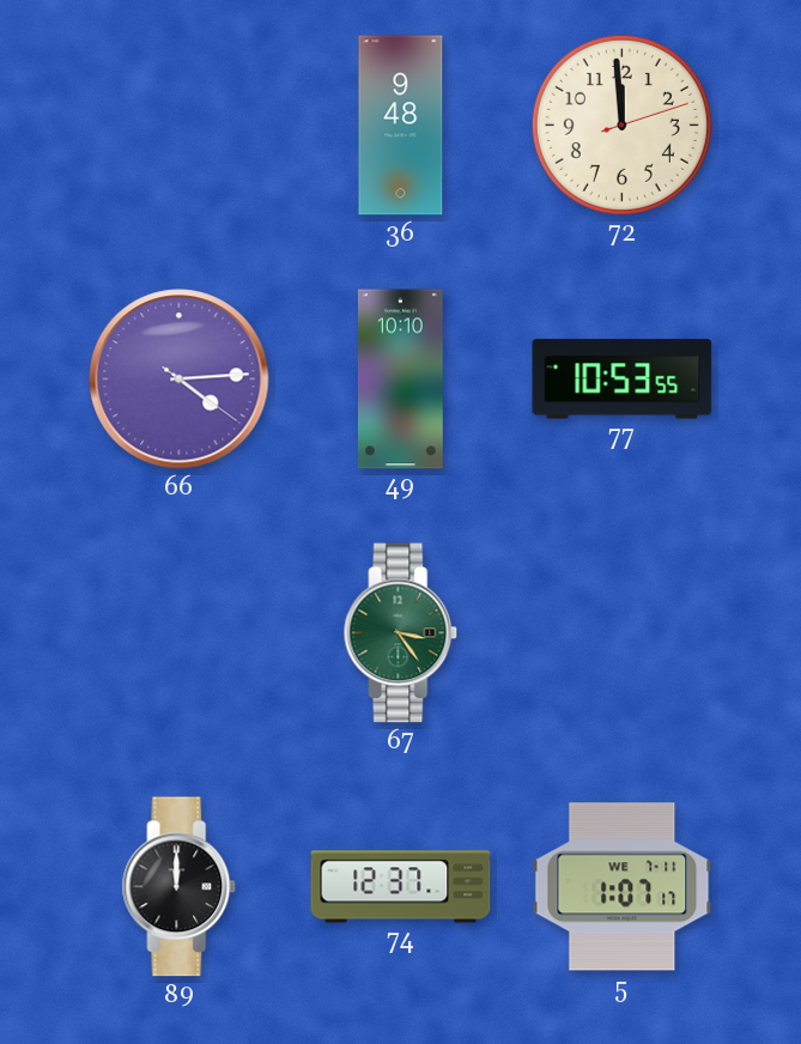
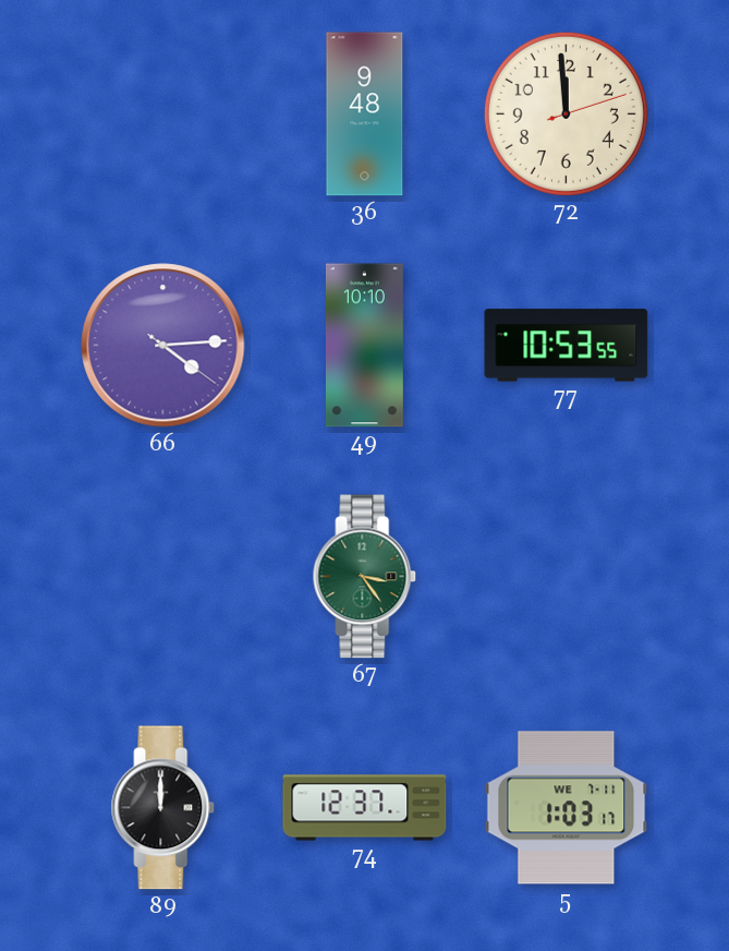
5: 1:07 -> 1:03 (567, 808)
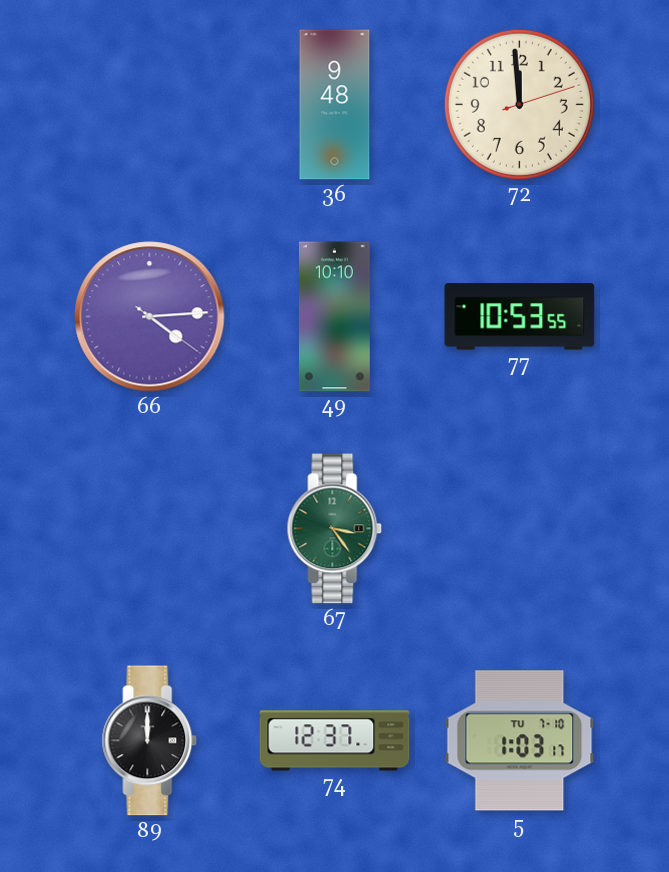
5 date: WE 7-11 -> TU 7-10 (520, 741)
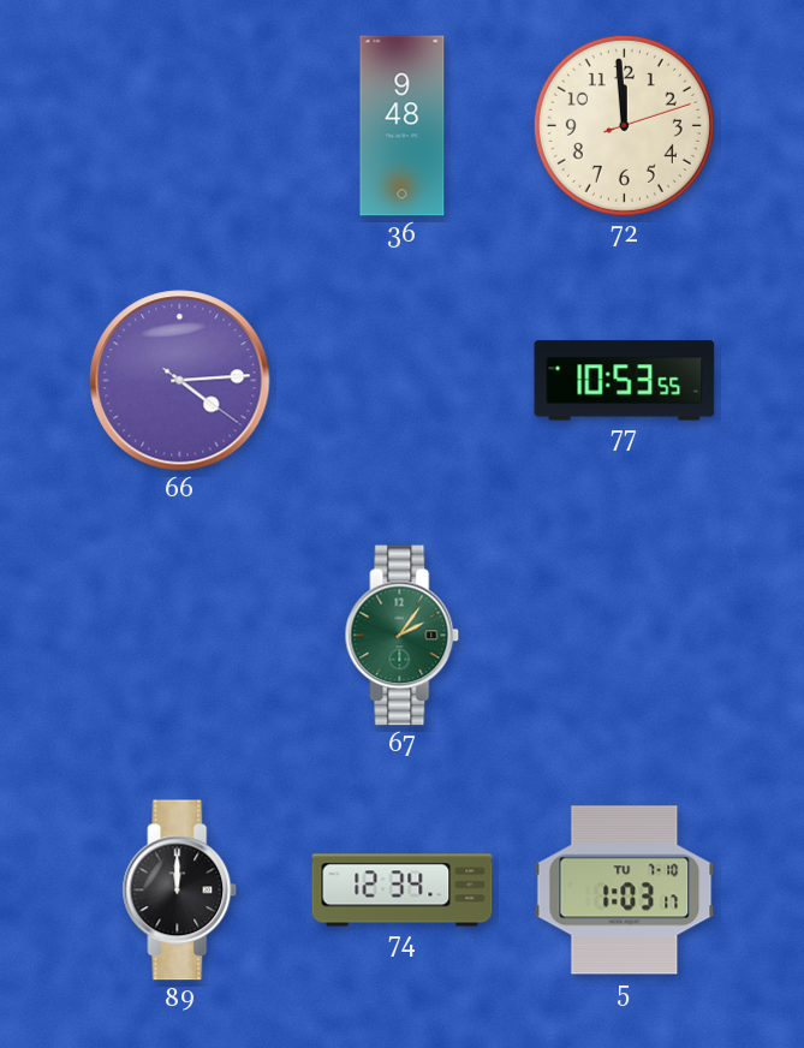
49: 10:10 -> none (334, 317)
67: 3:24 -> 2:06 (403, 636)
74: 12:37 -> 12:34 (403, 891)
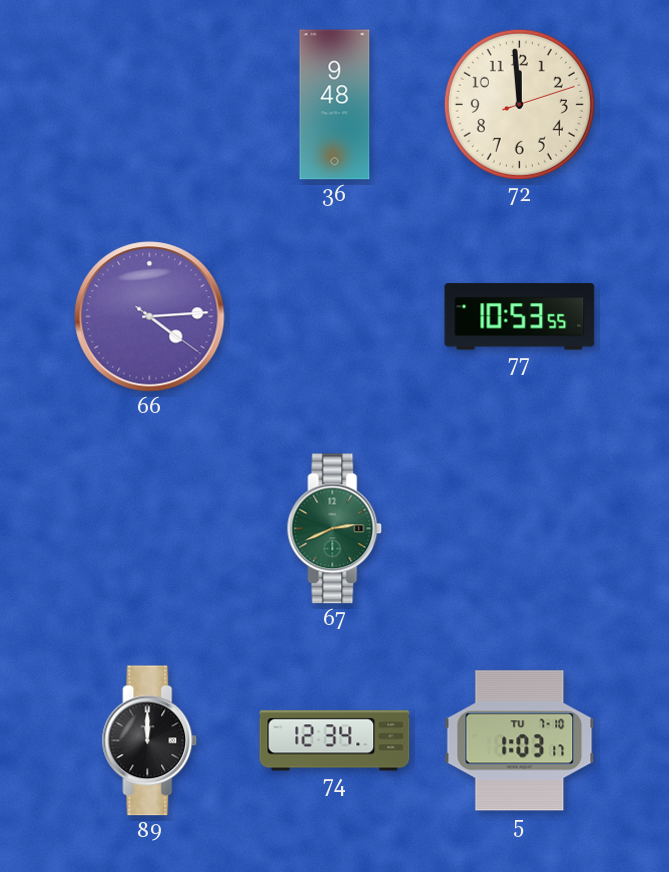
67: 2:06 -> 2:41 (335, 529)
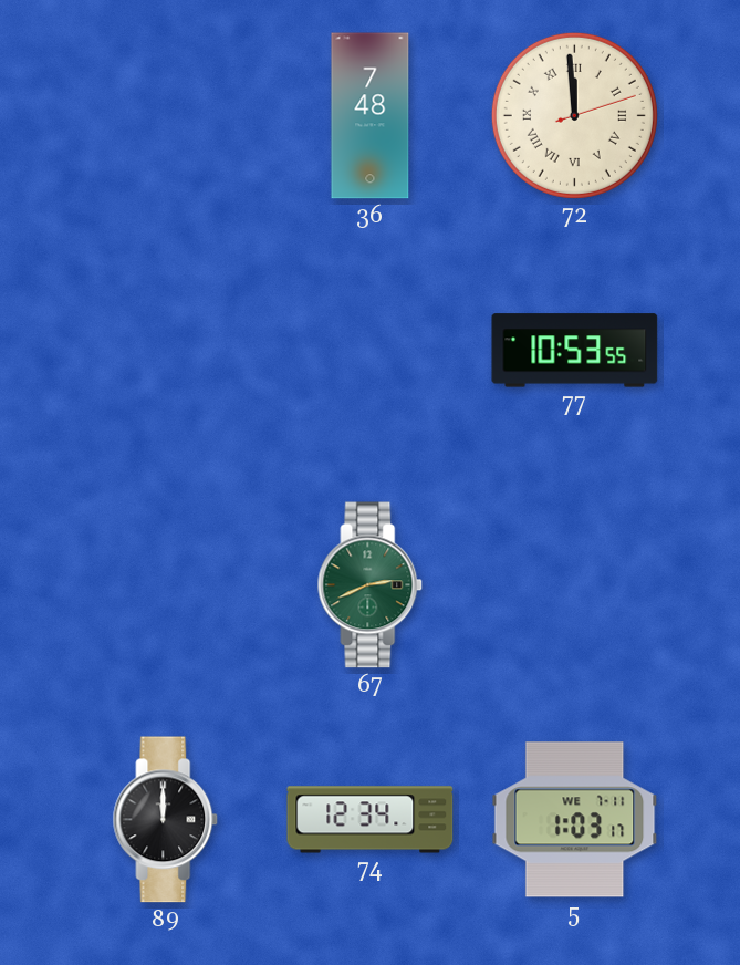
36: 9:48 -> 7:48 (371, 116)
72 numerals: Arabic -> Roman (574, 115)
66: 4:14 -> none (150, 317)
5 date: TU 7-10 -> WE 7-11 (575, 820)
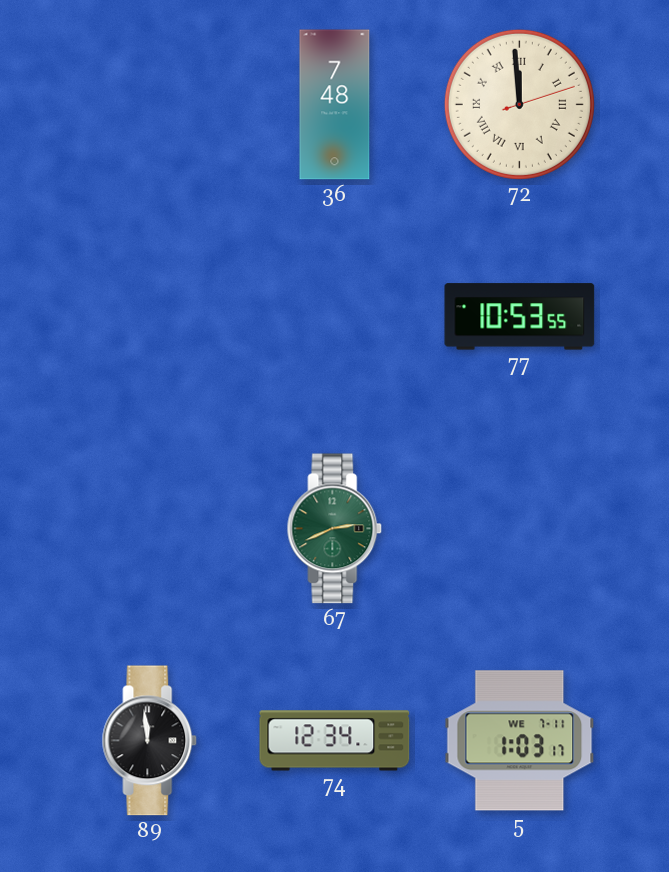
89: 12:00 -> 11:59 (150, 741)
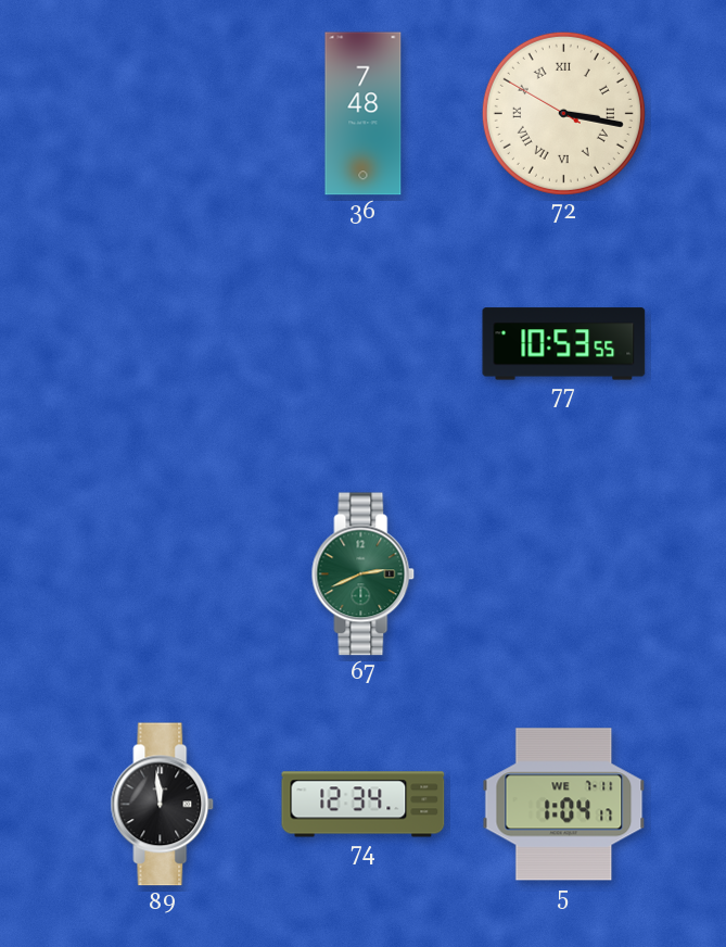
72: 11:59 -> 3:16 (563, 113)
5: 1:03 -> 1:04 (564, 805)
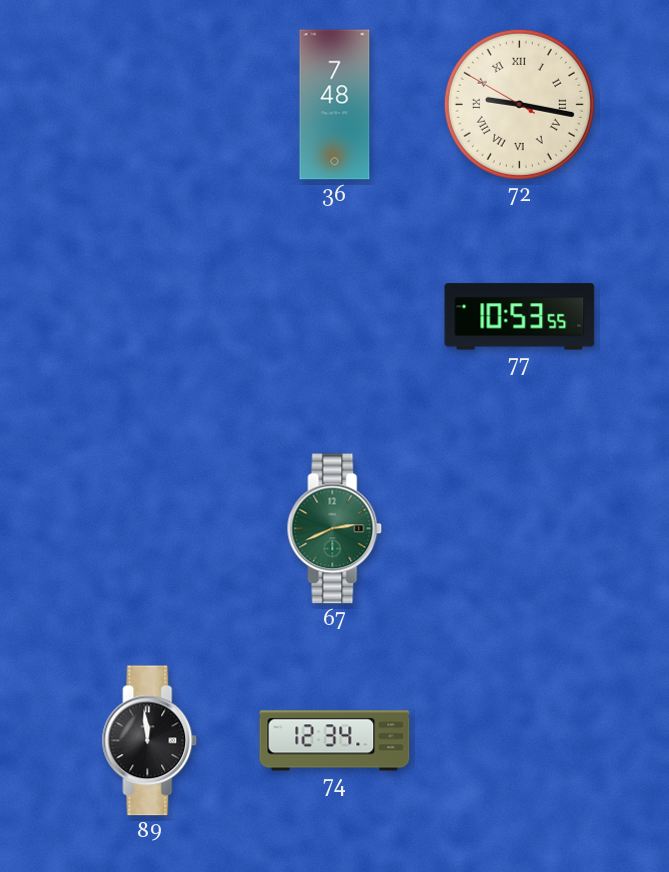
72: 3:16 -> 9:16 (519, 104)
5: 1:04 -> none (564, 805)
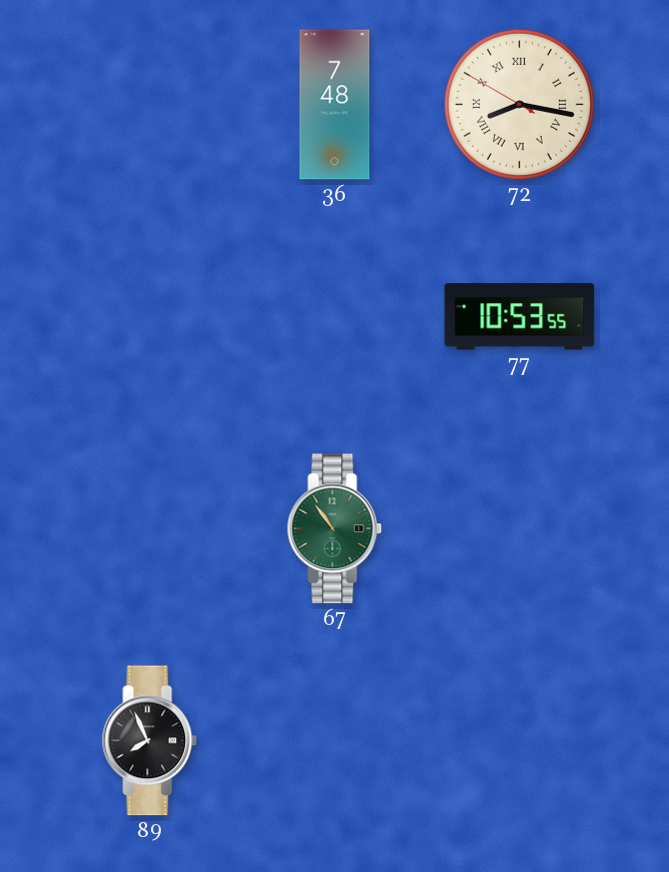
72: 9:16 -> 8:16 (519, 104)
67: 2:41 -> 10:54 (335, 529)
89: 11:59 -> 7:56 (150, 741)
74: 12:34 -> none (335, 741)
